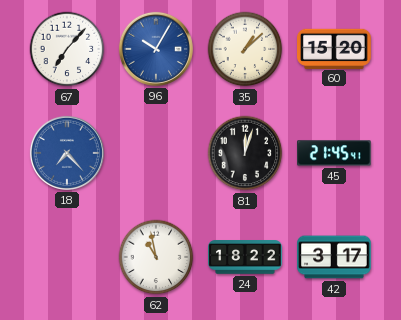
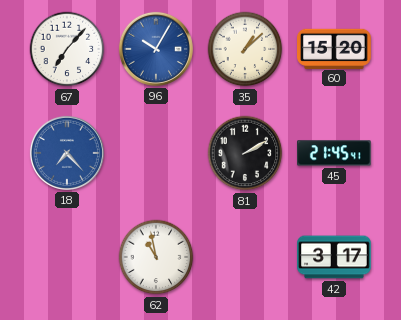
81: 12:03 -> 2:10 (245, 153)
24: 18:22 -> none (245, 257)
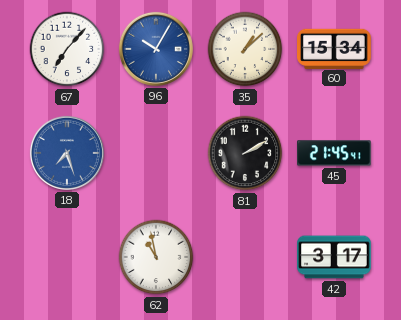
60: 15:20 -> 15:34 (335, 48)
18: 7:23 -> 7:27 (67, 153)
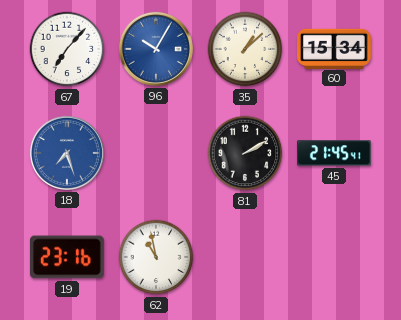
19: none -> 23:16 (67, 257)
42: 3:17 -> none (334, 257)
